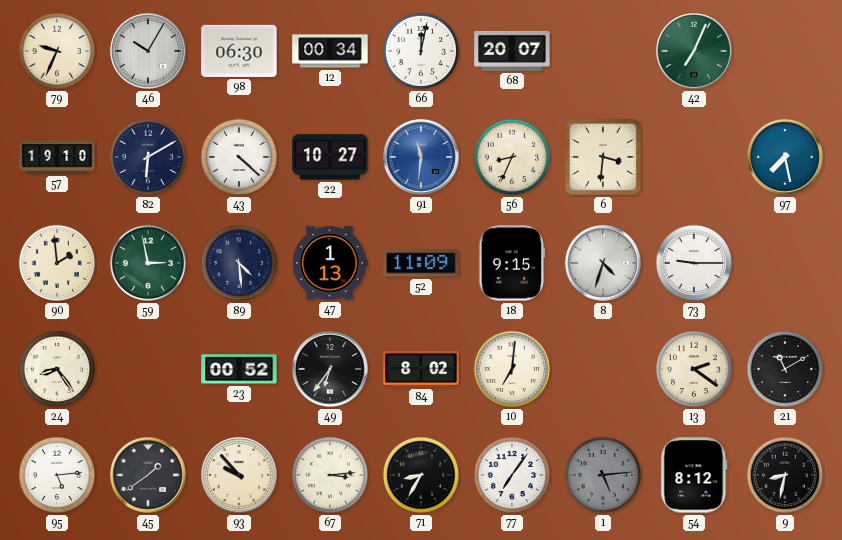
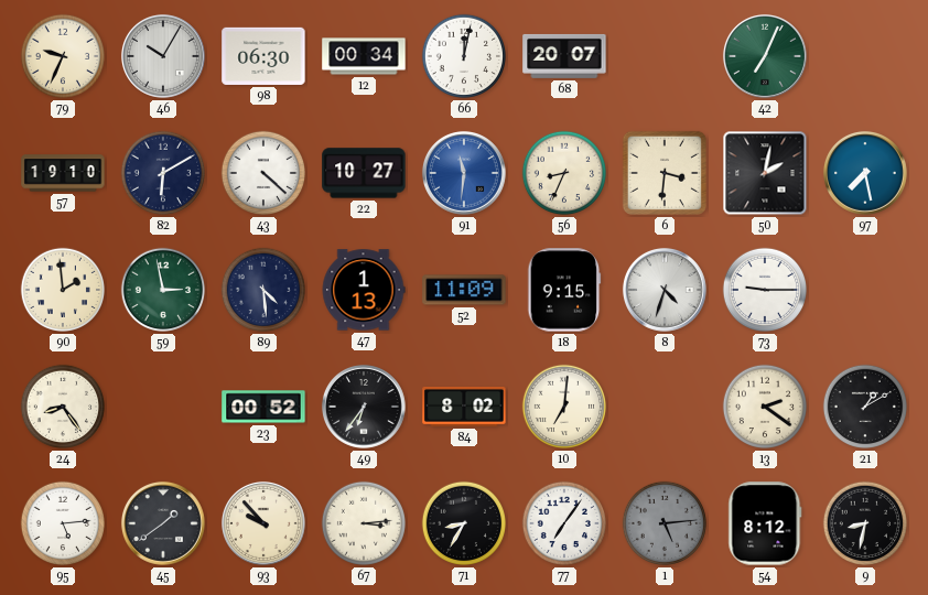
50: none -> 2:02 (765, 173)
21: 11:10 -> 1:10 (865, 407)
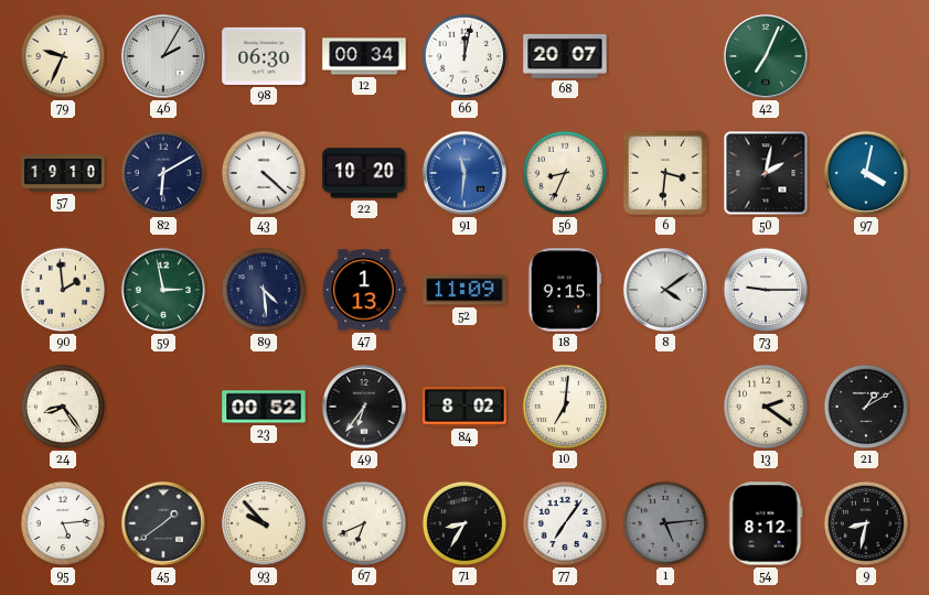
46: 10:05 -> 2:05 (163, 56)
22: 10:27 -> 10:20 (364, 173)
97: 7:28 -> 4:02 (866, 173)
8: 4:33 -> 4:09 (665, 290)
67: 3:14 -> 6:41 (364, 523)
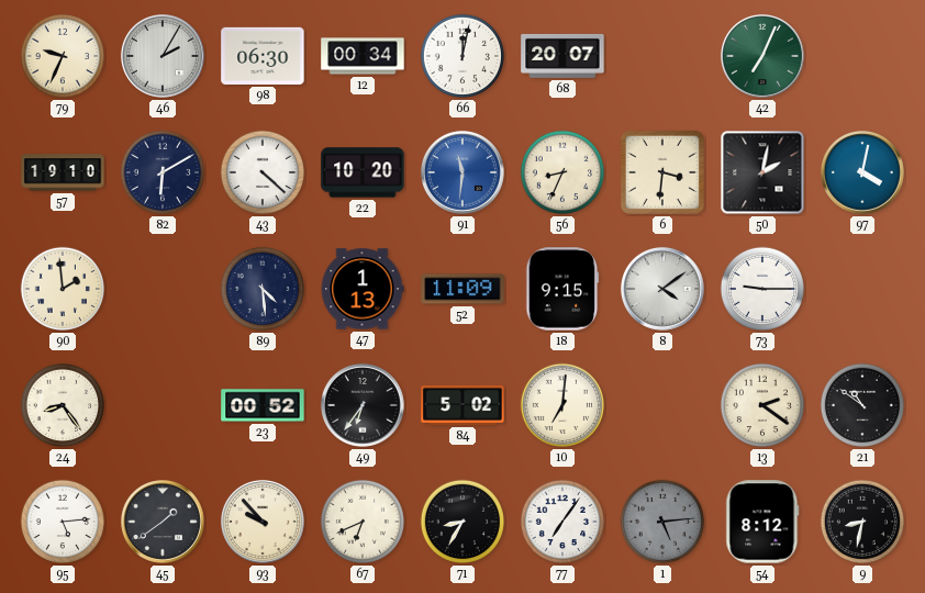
59: 2:58 -> none (163, 290)
84: 8:02 -> 5:02 (462, 405)
21: 1:10 -> 10:51 (862, 405)
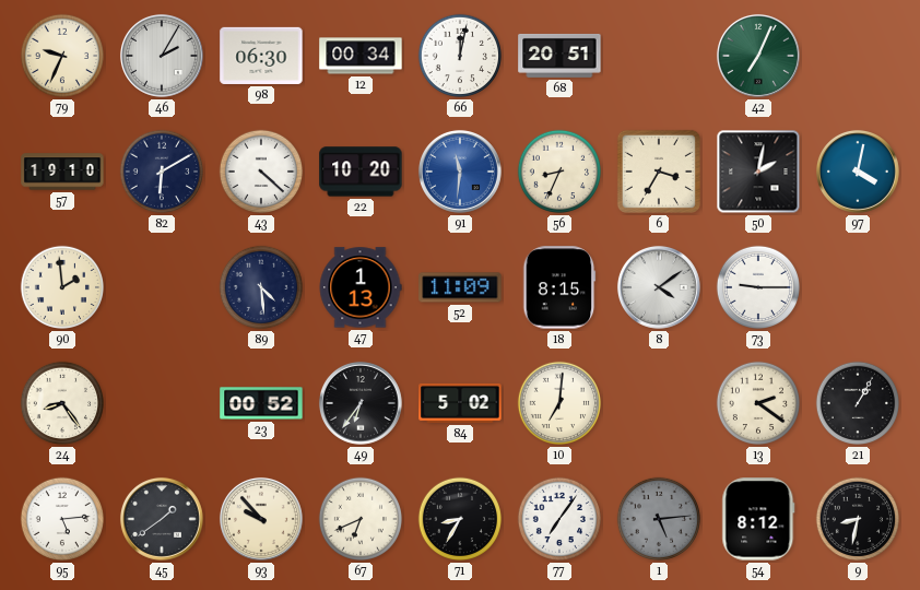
68: 20:07 -> 20:51 (559, 56)
6: 3:31 -> 3:35 (659, 172)
18: 9:15 -> 8:15 (559, 287)
21: 10:51 -> 1:05 (858, 403)
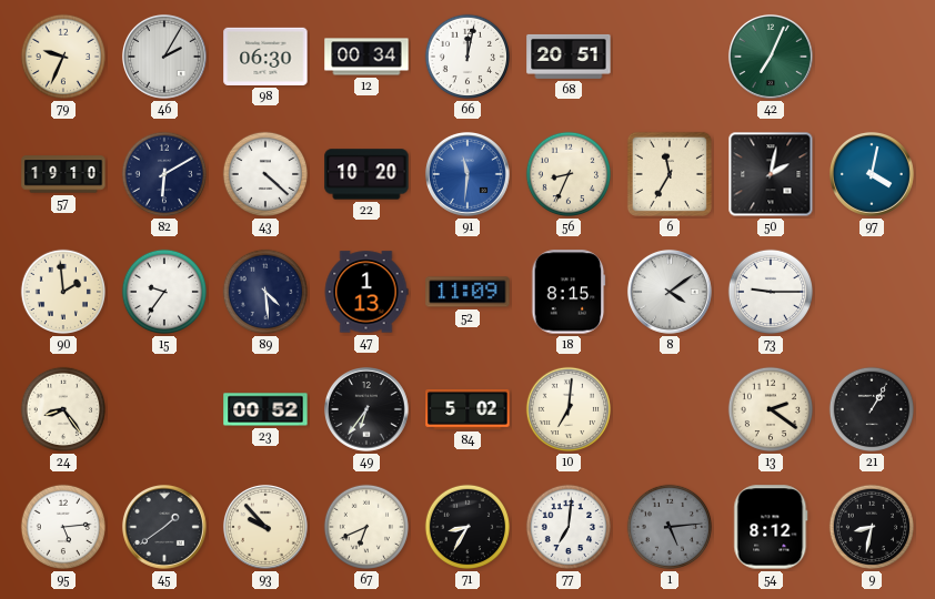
6: 3:35 -> 11:35 (670, 174)
15: none -> 9:36 (164, 292)
77: 7:06 -> 7:01 (569, 527)
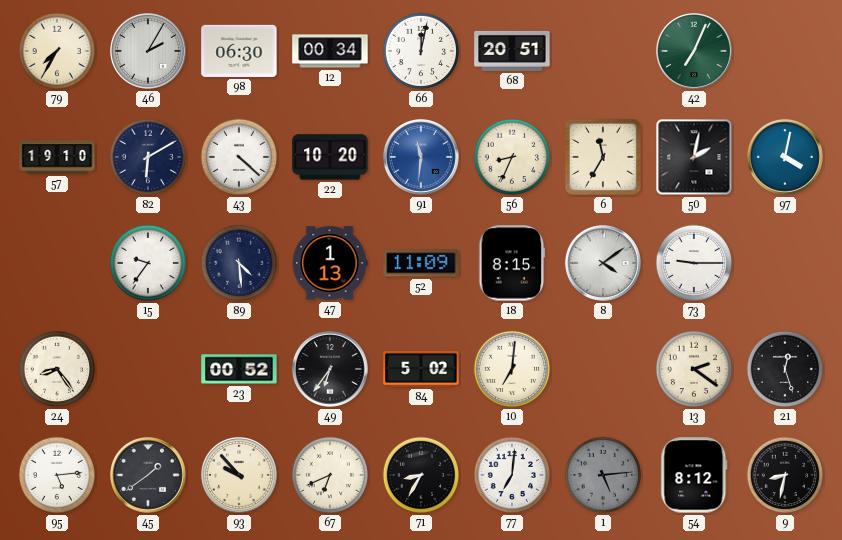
79: 9:34 -> 7:35 (57, 51)
90: 1:59 -> none (63, 292)
21: 1:05 -> 12:27 (785, 369)
